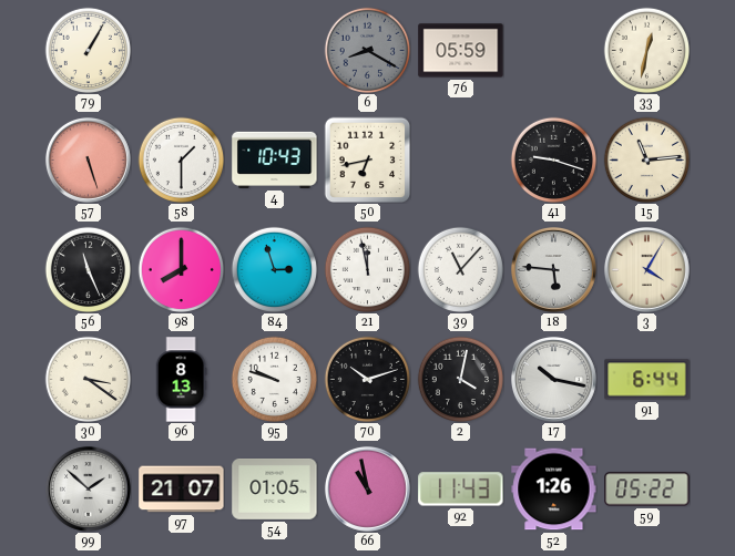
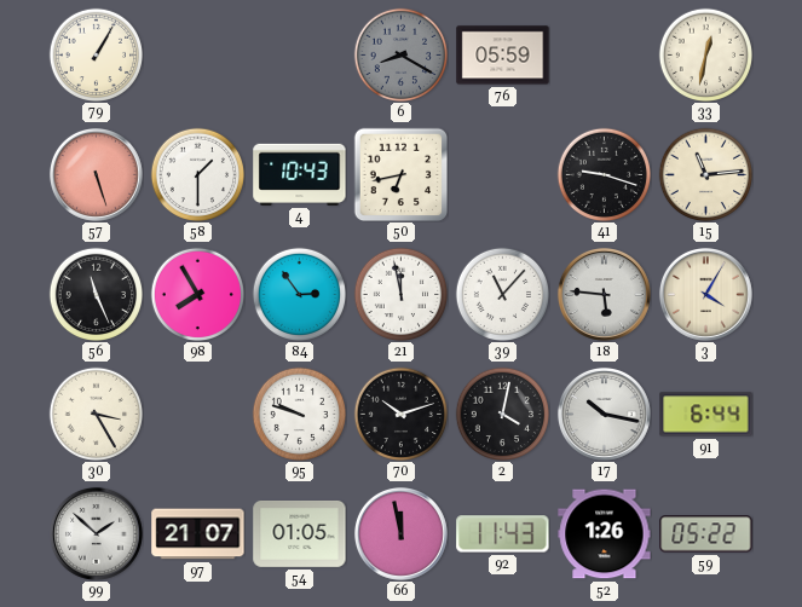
98: 8:00 -> 7:55 (197, 294)
84: 2:57 -> 2:54 (299, 294)
30: 3:21 -> 3:25 (96, 414)
96: 8:13 -> none (181, 380)
66: 10:58 -> 11:58 (400, 533)
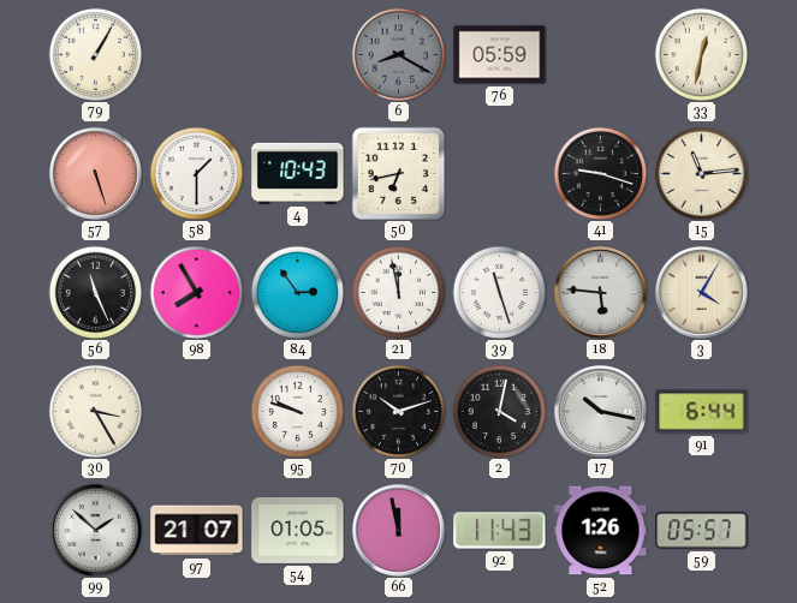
39: 11:07 -> 11:27 (499, 292)
59: 05:22 -> 05:57 (702, 531)
